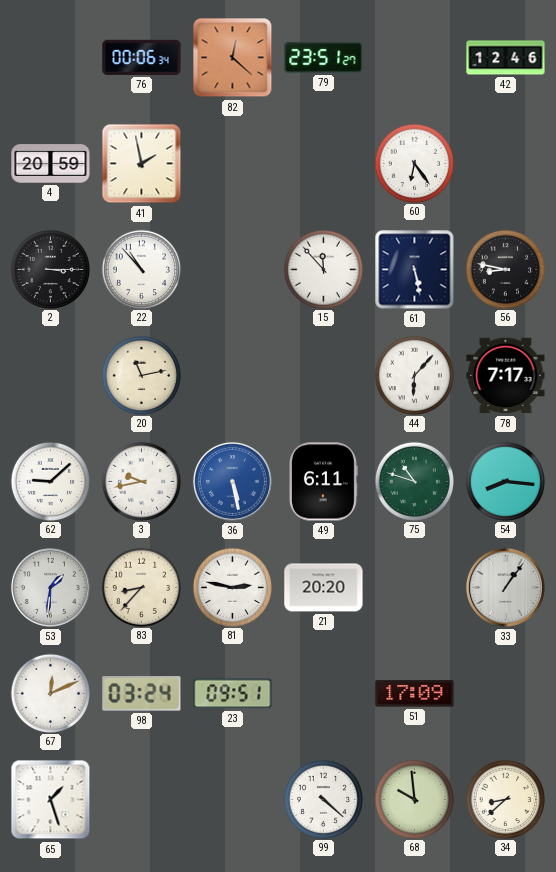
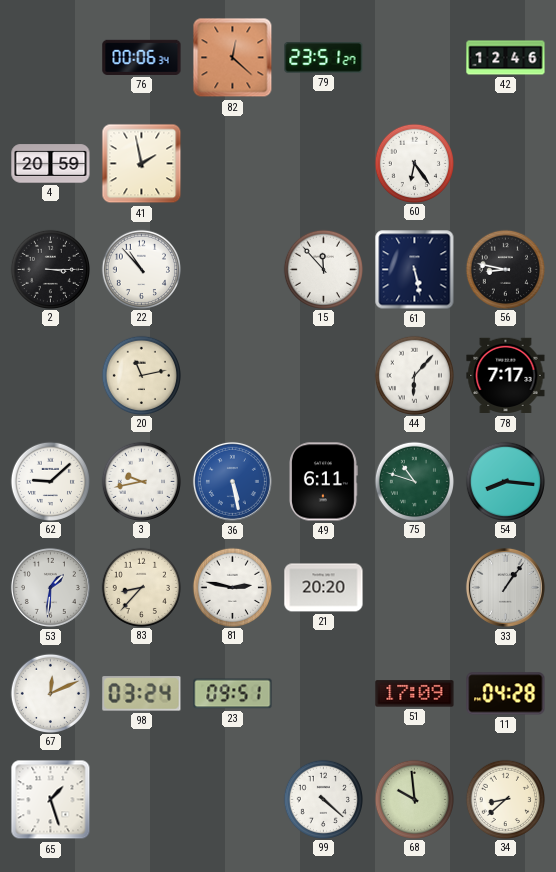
11: none -> 04:28 (506, 694)
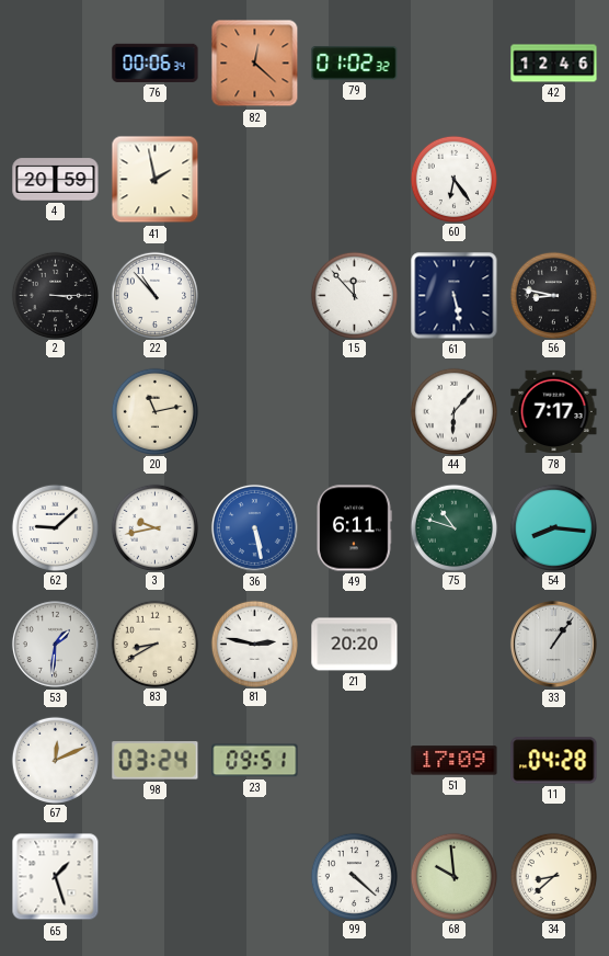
79: 23:51 -> 01:02 (355, 64)
83: 8:37 -> 8:40 (154, 644)
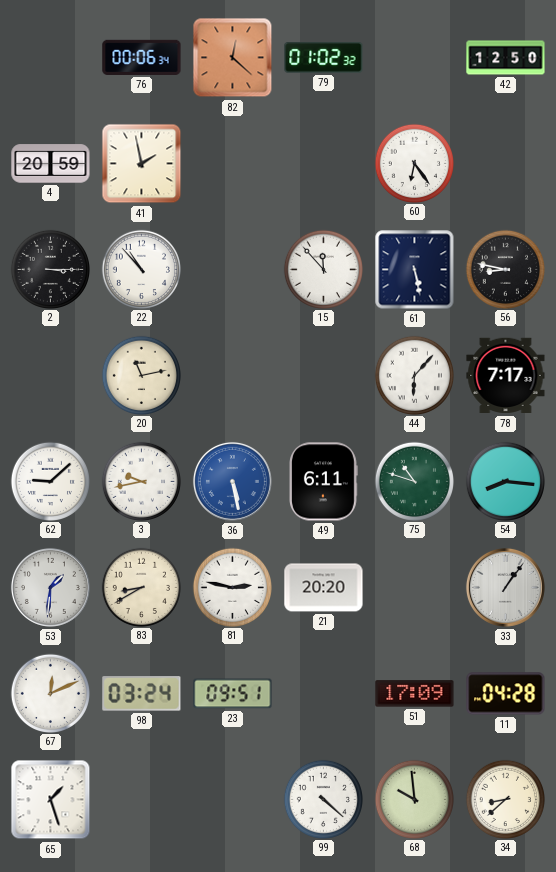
42: 12:46 -> 12:50 (506, 58)
